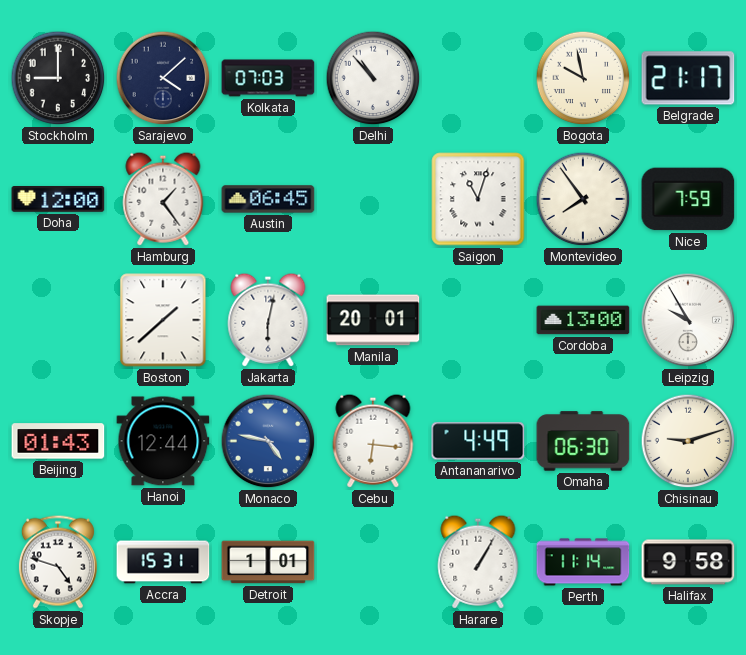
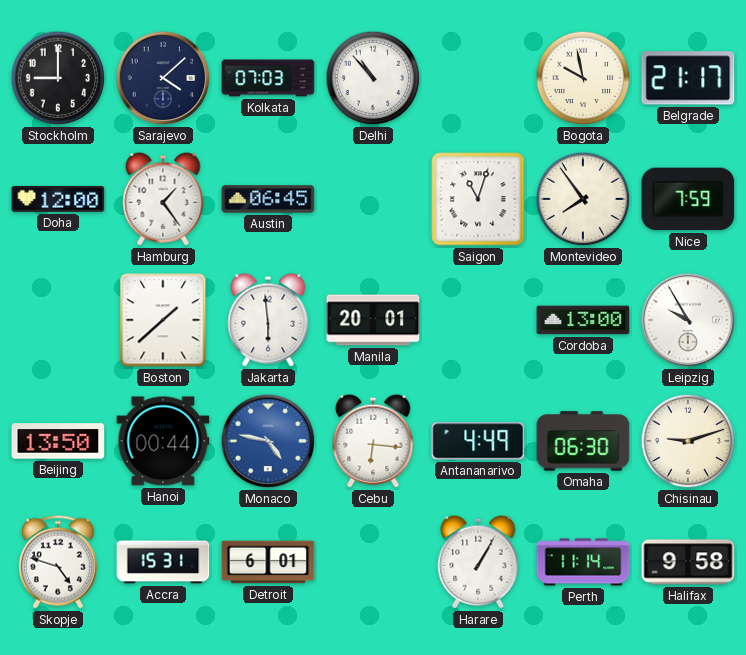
Jakarta: 6:02 -> 5:59 (268, 320)
Beijing: 01:43 -> 13:50 (58, 441)
Hanoi: 12:44 -> 00:44 (163, 441)
Detroit: 1:01 -> 6:01 (268, 562)
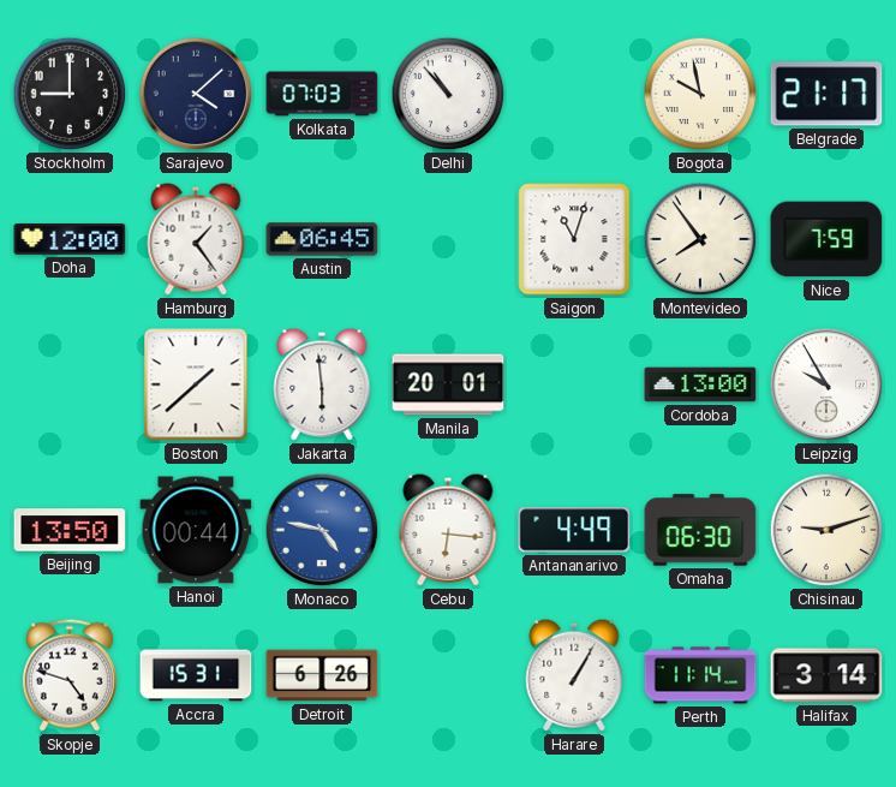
Detroit: 6:01 -> 6:26 (322, 675)
Halifax: 9:58 -> 3:14 (826, 675)
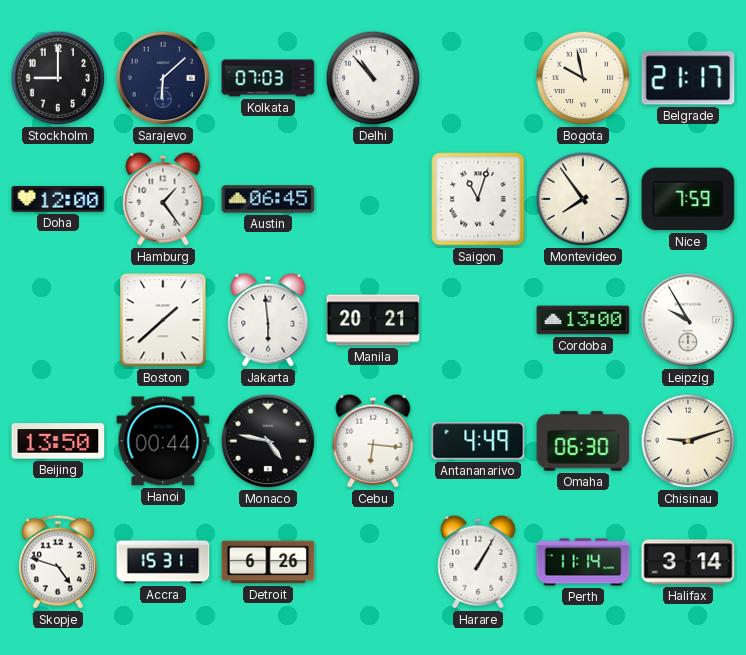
Sarajevo: 4:08 -> 6:08 (163, 78)
Manila: 20:01 -> 20:21 (373, 320)
Monaco dial: blue -> black (268, 441)
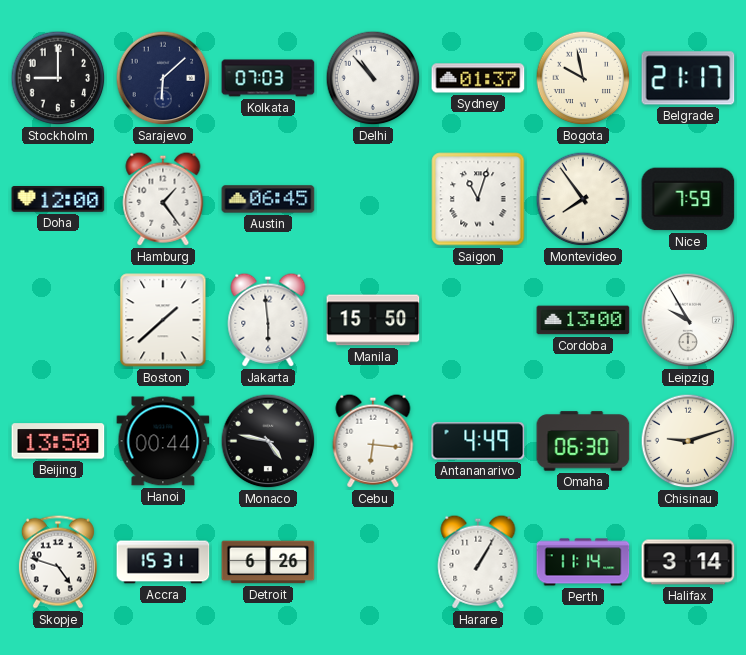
Sydney: none -> 01:37 (478, 78)
Manila: 20:21 -> 15:50 (373, 320)
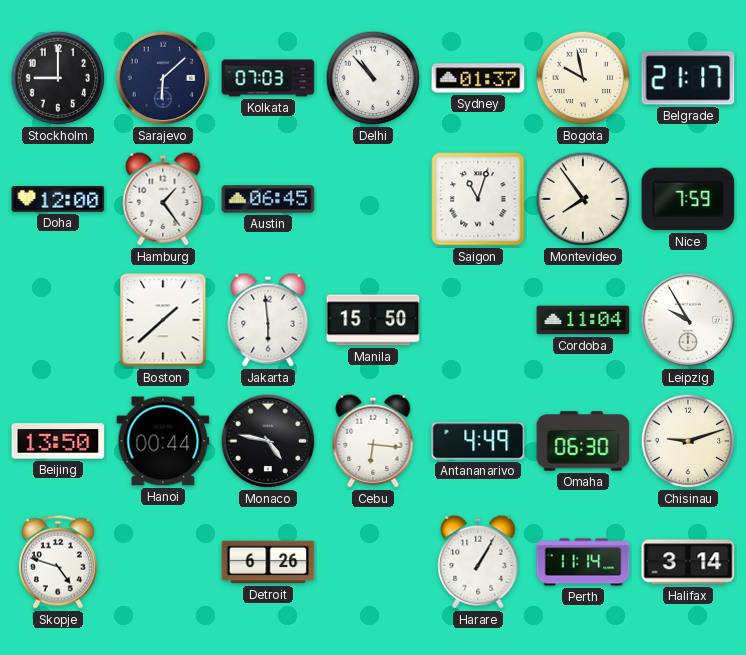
Cordoba: 13:00 -> 11:04 (583, 320)
Accra: 15:31 -> none (163, 562)
